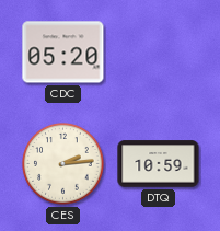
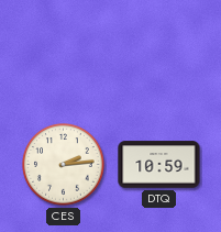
CDC: 05:20 -> none (63, 53)
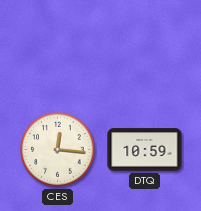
CES: 2:14 -> 12:16 (58, 150)
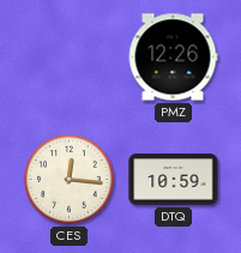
PMZ: none -> 12:26 (173, 58)
